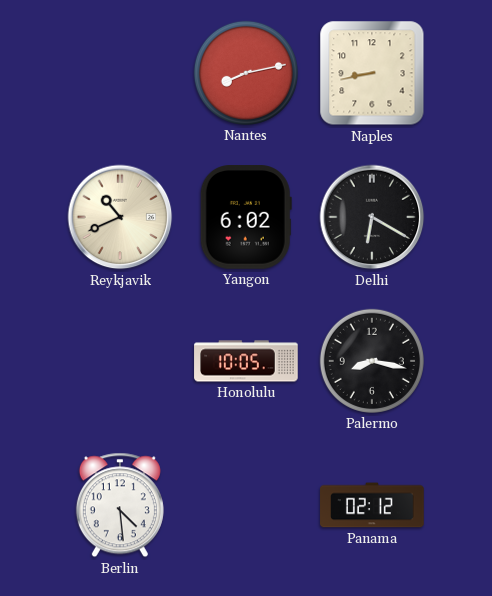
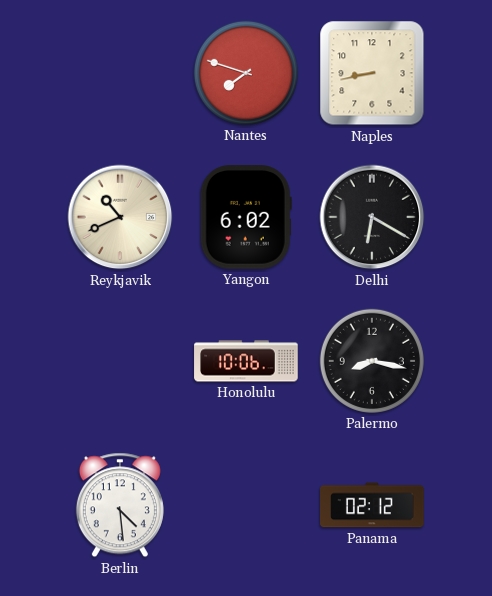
Nantes: 8:13 -> 7:48 (246, 73)
Honolulu: 10:05 -> 10:06 (246, 361)
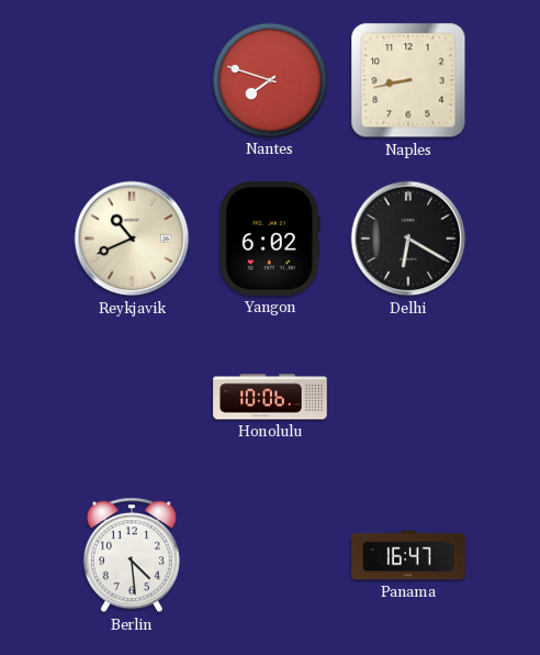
Palermo: 8:17 -> none (372, 361)
Panama: 02:12 -> 16:47 (408, 555)
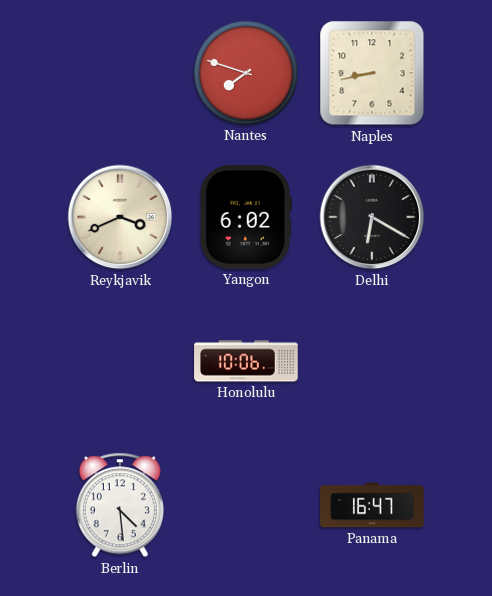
Reykjavik: 10:41 -> 3:41 (120, 217)
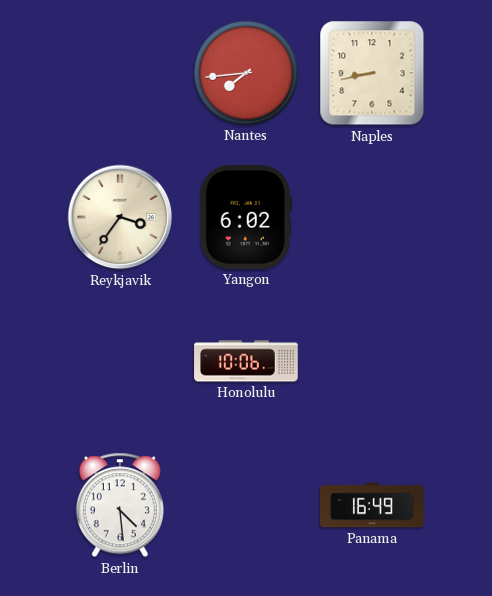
Nantes: 7:48 -> 7:44 (246, 73)
Reykjavik: 3:41 -> 3:36 (120, 217)
Delhi: 6:20 -> none (372, 217)
Panama: 16:47 -> 16:49 (372, 505)
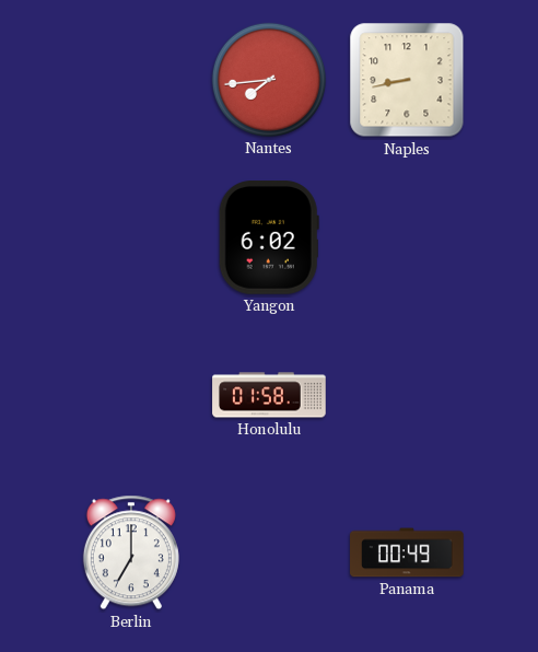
Reykjavik: 3:36 -> none (120, 217)
Honolulu: 10:06 -> 01:58 (269, 395)
Berlin: 4:29 -> 7:00 (131, 552)
Panama: 16:49 -> 00:49 (407, 552)
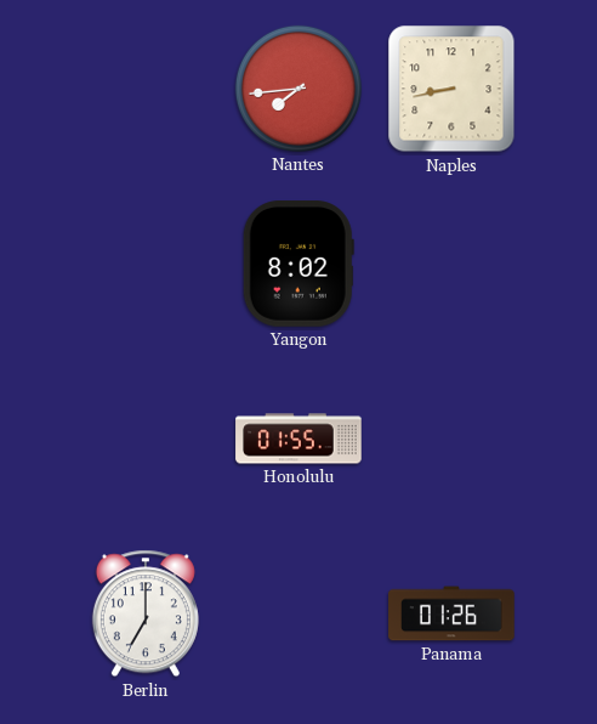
Yangon: 6:02 -> 8:02 (298, 264)
Honolulu: 01:58 -> 01:55 (298, 439)
Panama: 00:49 -> 01:26 (451, 613)
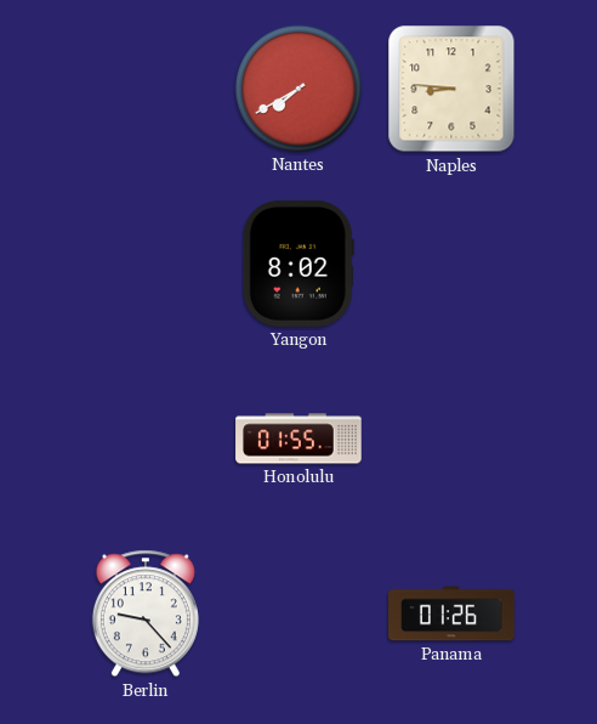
Nantes: 7:44 -> 7:40 (298, 89)
Naples: 8:43 -> 8:46 (451, 89)
Berlin: 7:00 -> 9:23 (146, 613)
